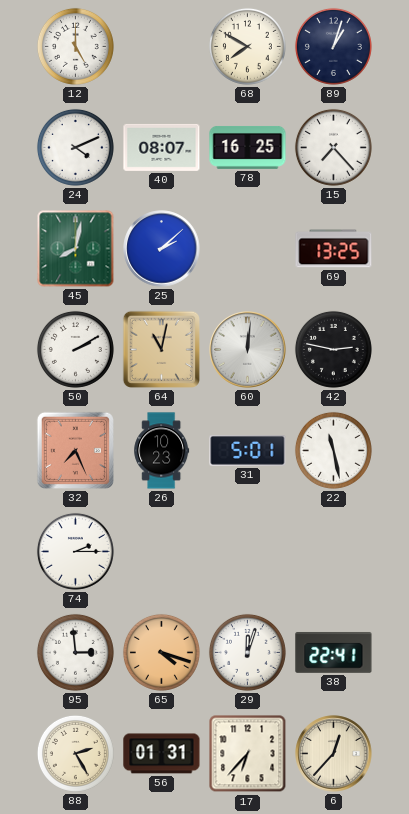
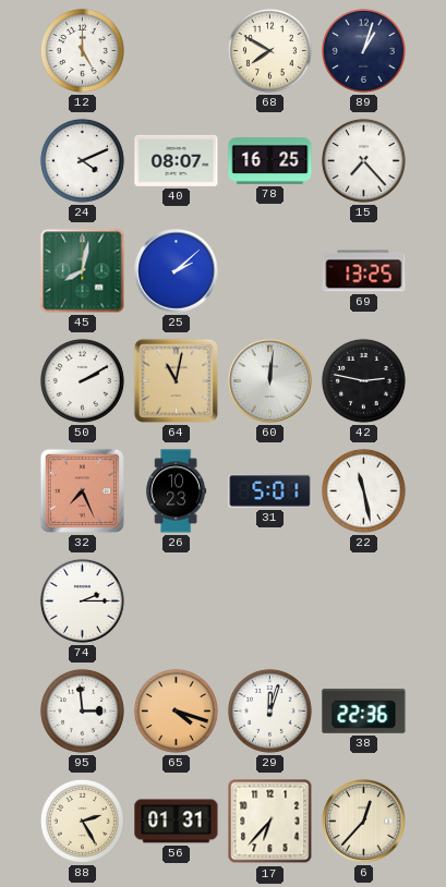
38: 22:41 -> 22:36 (364, 710)
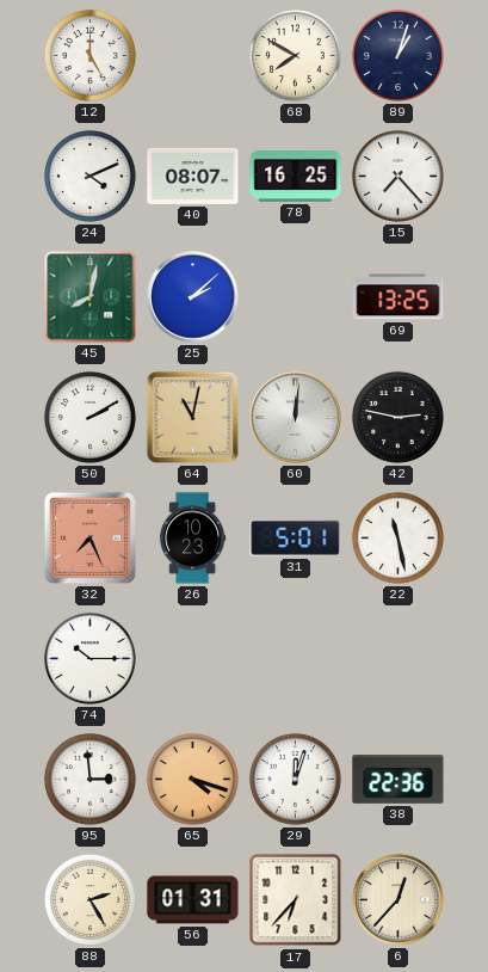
74: 2:15 -> 10:15 (89, 658)
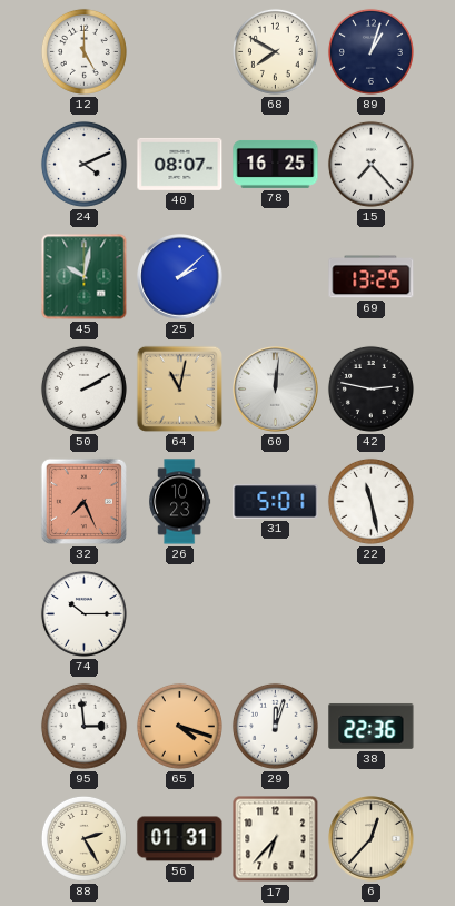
45: 8:02 -> 10:02 (85, 277)
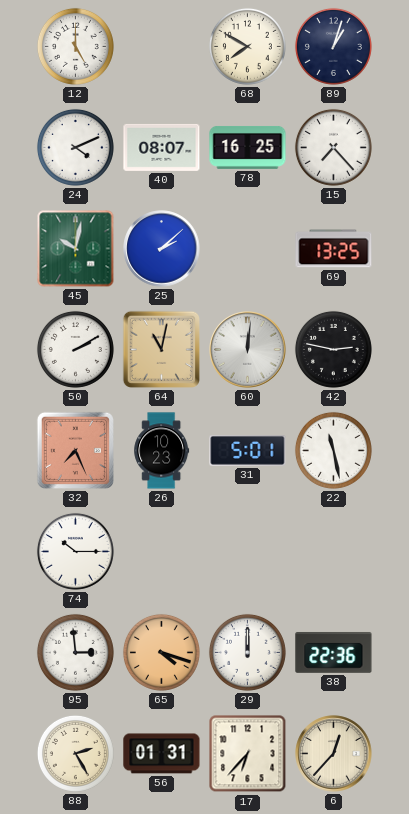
29: 12:03 -> 12:00 (247, 652)
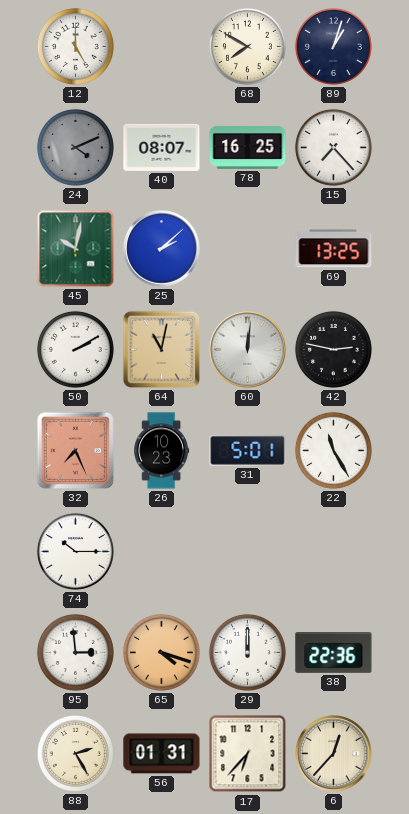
24 dial: white -> grey (75, 147)
22: 11:28 -> 11:25 (333, 450)
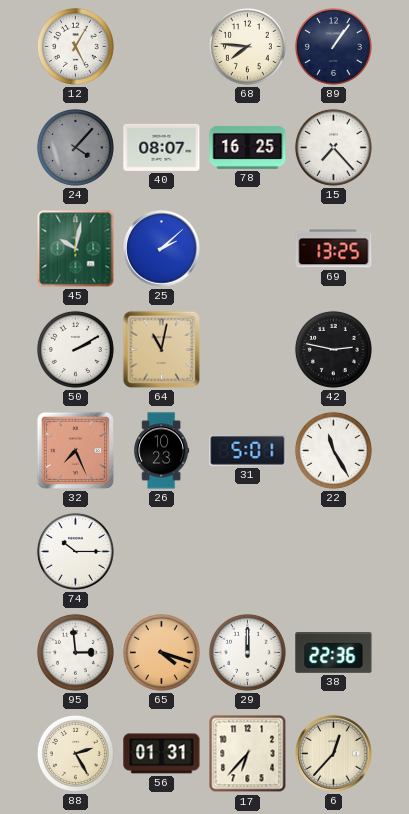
12: 5:00 -> 5:05 (75, 46)
68: 7:50 -> 7:46 (247, 46)
89: 1:03 -> 1:06 (333, 46)
24: 4:11 -> 4:07 (75, 147)
60: 12:01 -> none (248, 350)
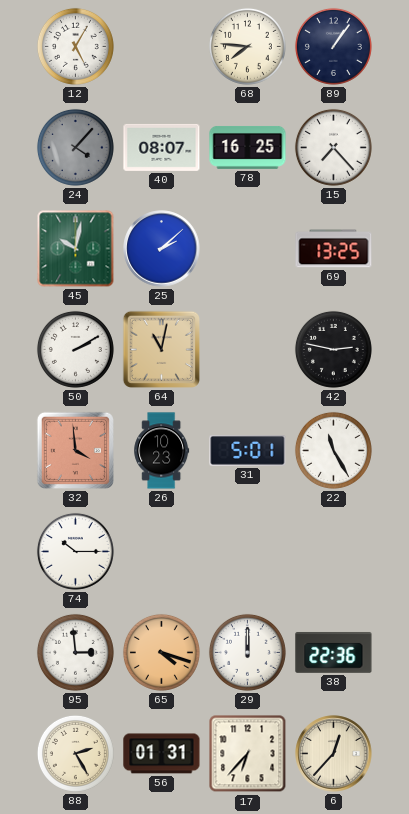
32: 7:26 -> 3:59 (75, 450)
